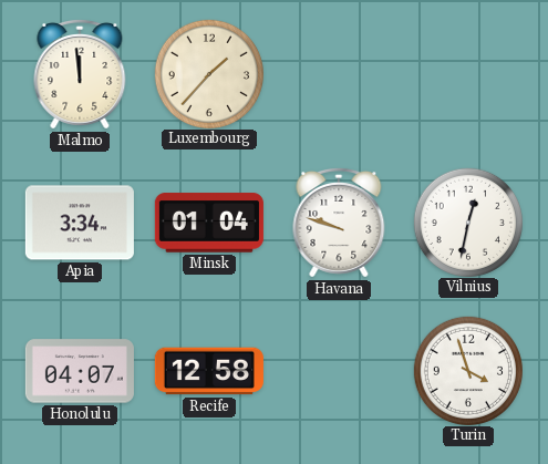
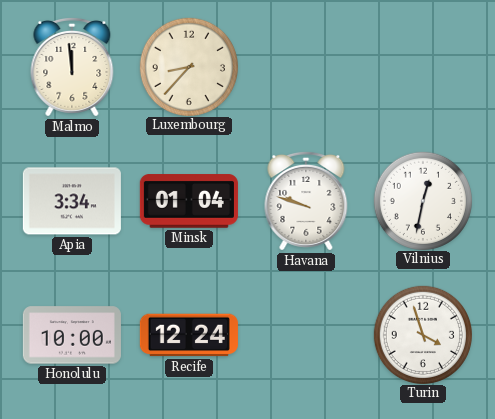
Luxembourg: 1:37 -> 8:37 (188, 66)
Honolulu: 04:07 -> 10:00 (72, 335)
Recife: 12:58 -> 12:24 (189, 335)
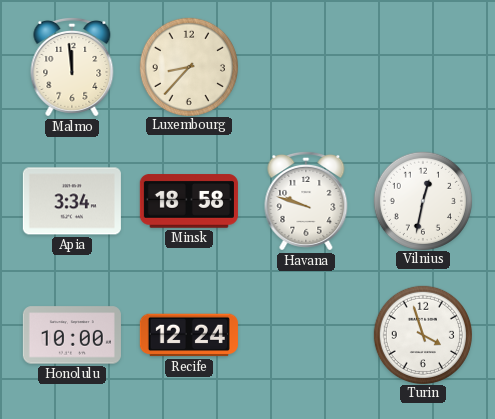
Minsk: 01:04 -> 18:58 (189, 201)
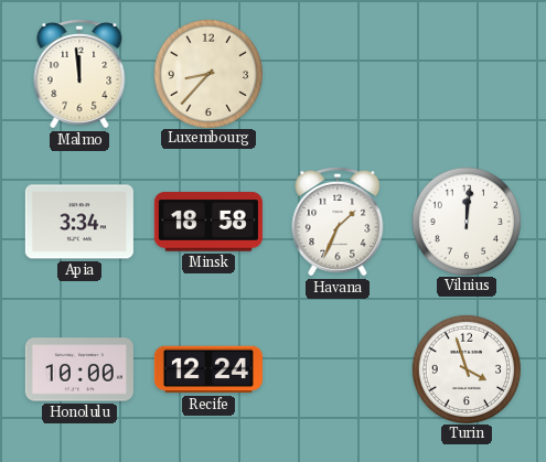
Havana: 9:48 -> 1:34 (338, 222)
Vilnius: 12:32 -> 12:01 (465, 221)
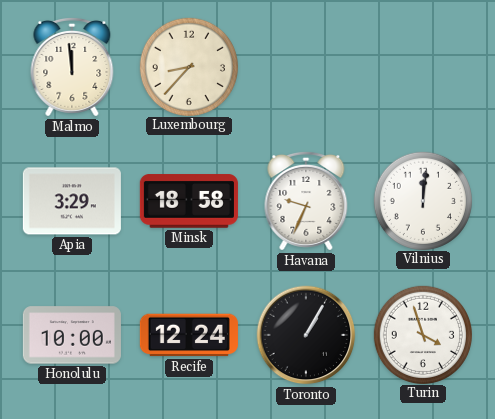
Apia: 3:34 -> 3:29 (72, 201)
Havana: 1:34 -> 9:34 (306, 201)
Toronto: none -> 1:05 (306, 335)
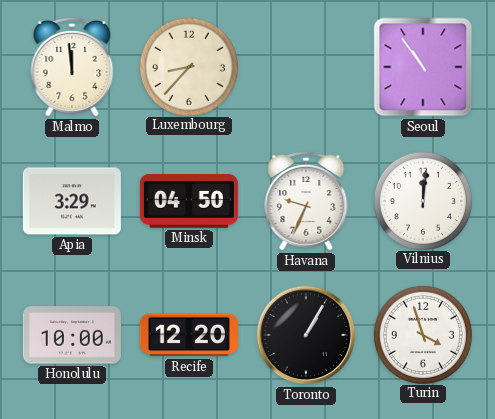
Seoul: none -> 10:54 (423, 67)
Minsk: 18:58 -> 04:50 (189, 201)
Recife: 12:24 -> 12:20 (189, 335)
